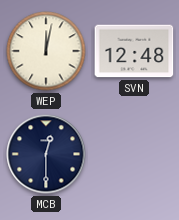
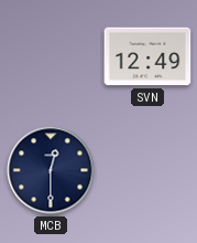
WEP: 12:02 -> none (46, 51)
SVN: 12:48 -> 12:49 (147, 56)
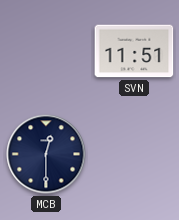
SVN: 12:49 -> 11:51 (134, 51)
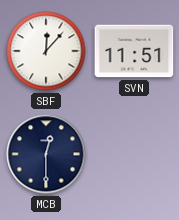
SBF: none -> 12:07 (46, 51)
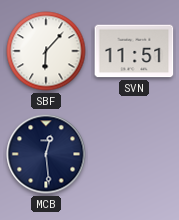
SBF: 12:07 -> 6:07 (46, 51)
MCB: 12:30 -> 12:29 (46, 154)
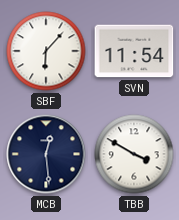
SVN: 11:51 -> 11:54 (134, 51)
TBB: none -> 3:50 (134, 154)
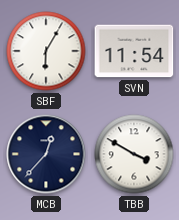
SBF: 6:07 -> 6:05 (46, 51)
MCB: 12:29 -> 12:37 (46, 154)
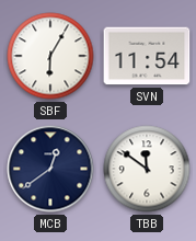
MCB: 12:37 -> 12:39 (50, 169)
TBB: 3:50 -> 11:51 (147, 169)
